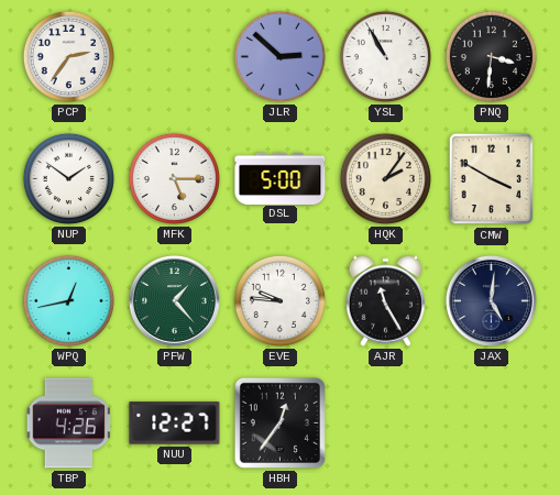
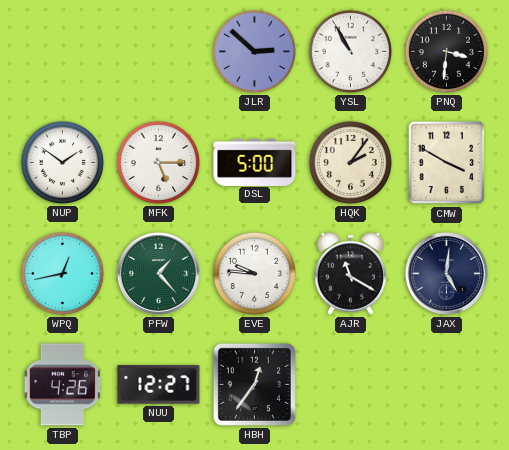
PCP: 2:36 -> none (68, 56)
AJR: 11:25 -> 11:20 (351, 273)
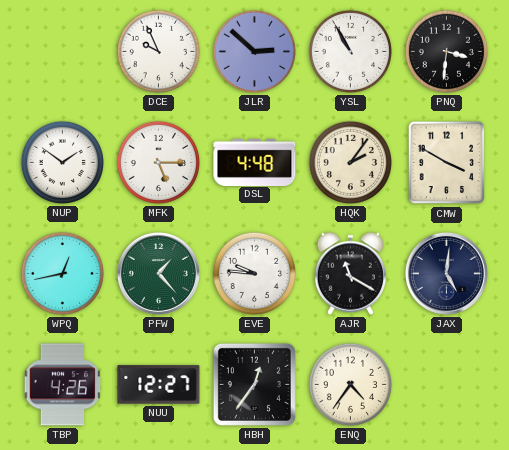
DCE: none -> 9:56 (158, 51)
DSL: 5:00 -> 4:48 (255, 162)
ENQ: none -> 4:36 (350, 384)
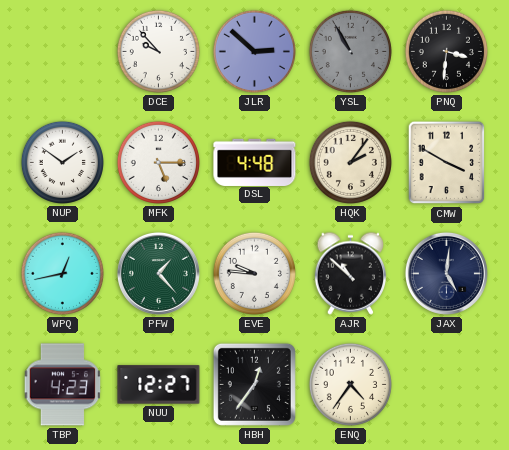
DCE: 9:56 -> 9:53 (158, 51)
YSL dial: white -> grey (350, 51)
AJR: 11:20 -> 10:52 (351, 273)
TBP: 4:26 -> 4:23 (63, 385)
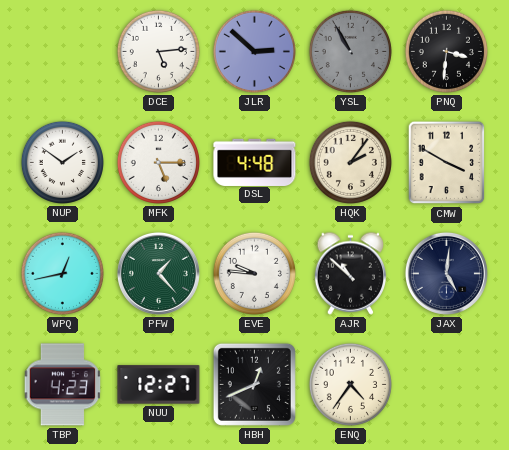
DCE: 9:53 -> 5:14 (158, 51)
HBH: 12:36 -> 12:41 (254, 384)
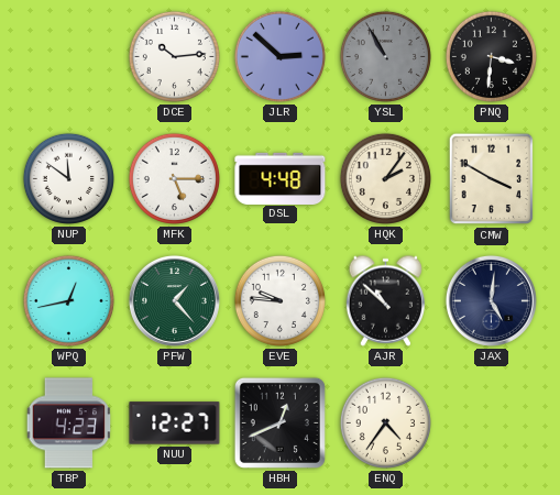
DCE: 5:14 -> 10:14 (174, 56)
NUP: 1:51 -> 11:51 (68, 178)
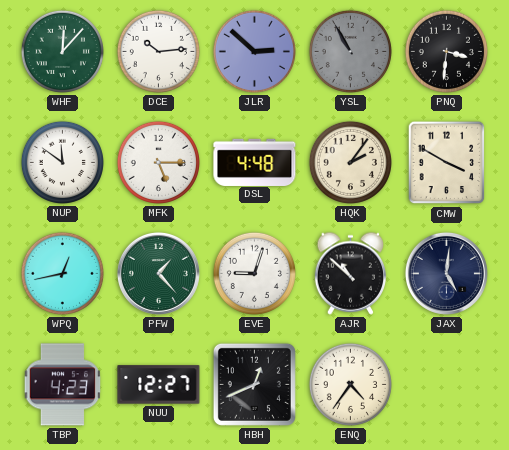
WHF: none -> 12:07 (62, 51)
EVE: 9:46 -> 9:03 (254, 273)
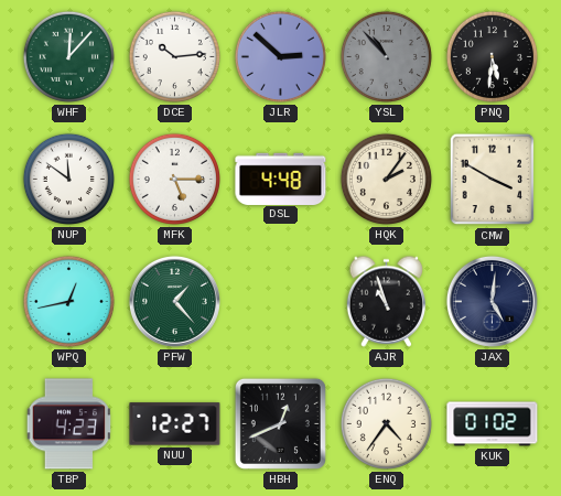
YSL: 10:55 -> 10:53 (386, 56)
PNQ: 3:31 -> 5:31 (492, 56)
EVE: 9:03 -> none (254, 273)
AJR: 10:52 -> 10:57 (387, 301)
KUK: none -> 01:02 (493, 424)
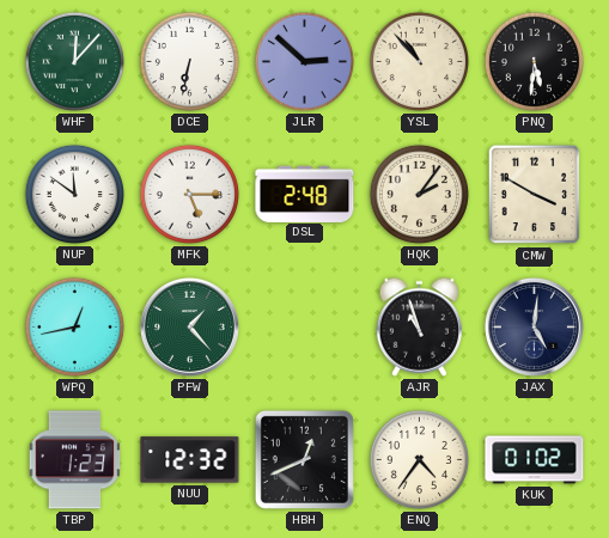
DCE: 10:14 -> 6:32 (189, 61)
YSL dial: grey -> cream (419, 61)
DSL: 4:48 -> 2:48 (305, 194)
TBP: 4:23 -> 1:23 (75, 460)
NUU: 12:27 -> 12:32 (190, 460)
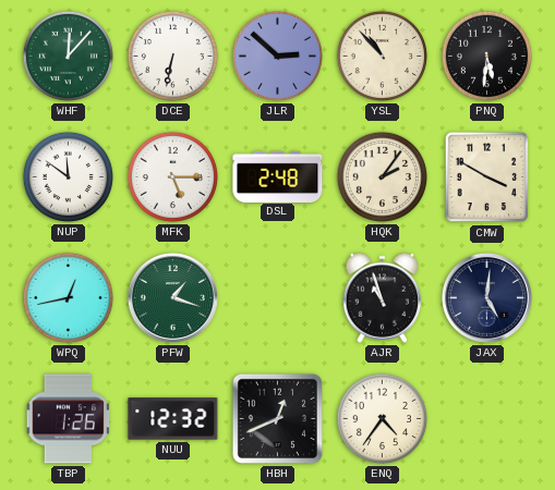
PFW: 1:23 -> 1:18 (172, 297)
TBP: 1:23 -> 1:26 (69, 419)
KUK: 01:02 -> none (535, 460)
